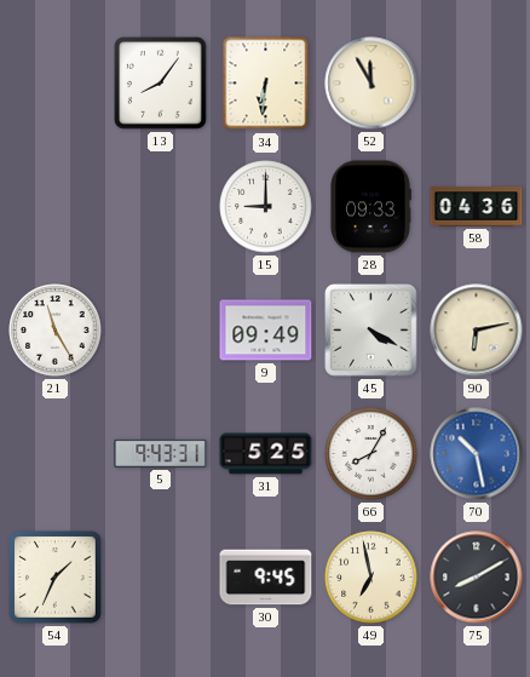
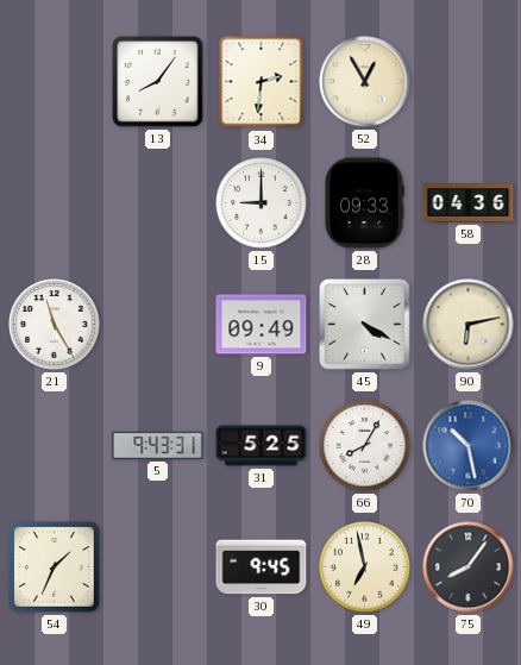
34: 6:31 -> 2:31 (262, 82)
52: 11:55 -> 12:55 (365, 82)
75: 8:10 -> 8:06 (469, 567)
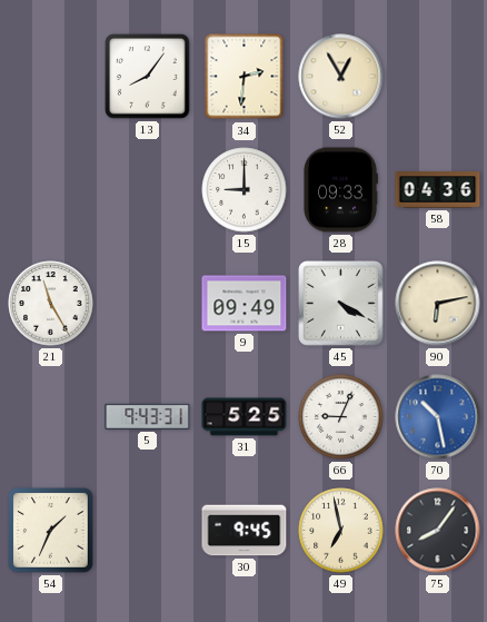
66: 8:05 -> 9:04 (341, 417)
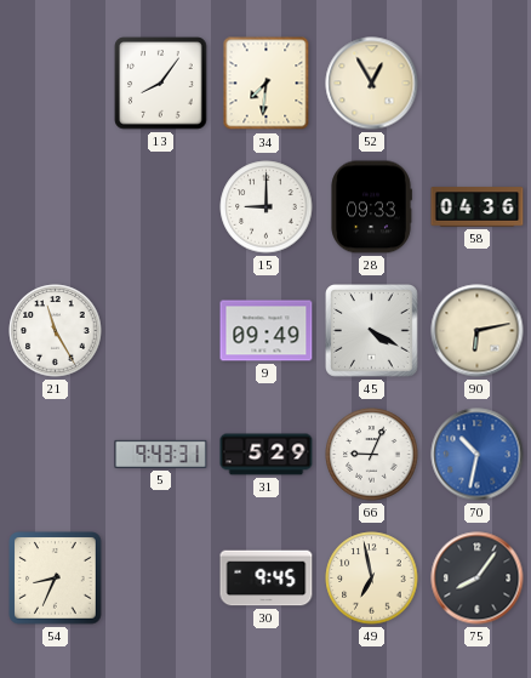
34: 2:31 -> 7:31 (267, 84)
31: 5:25 -> 5:29 (267, 455)
70: 10:28 -> 10:32 (478, 455)
54: 1:34 -> 8:34 (56, 579)
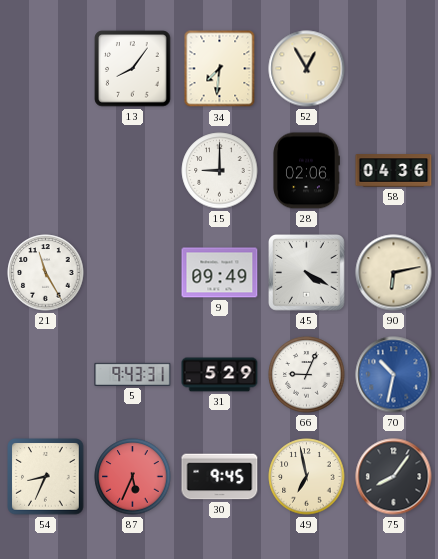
28: 09:33 -> 02:06 (306, 171)
87: none -> 5:34 (133, 477)
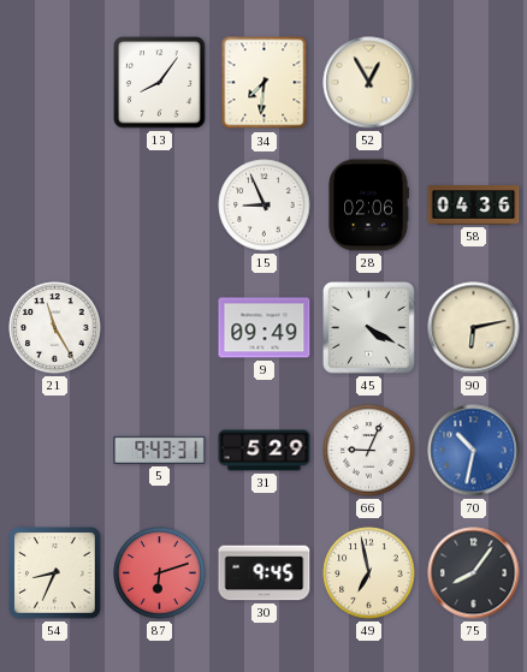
15: 9:00 -> 8:56 (265, 206)
87: 5:34 -> 6:12 (160, 573)
